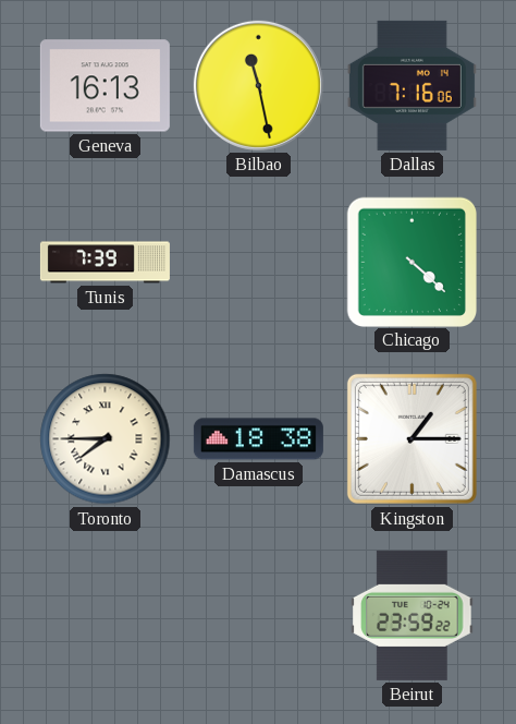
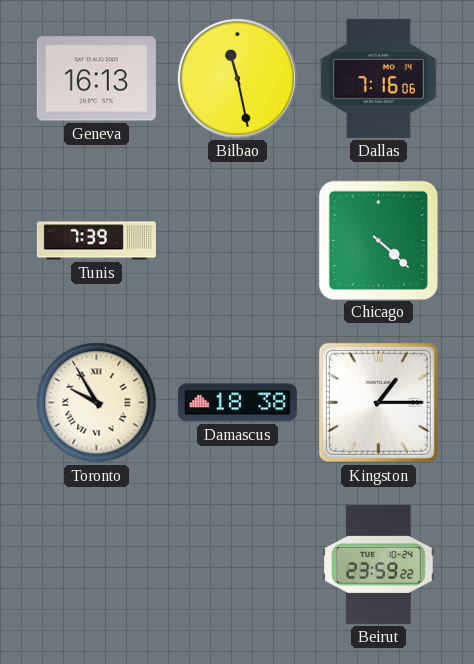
Toronto: 7:45 -> 9:55 (97, 403)
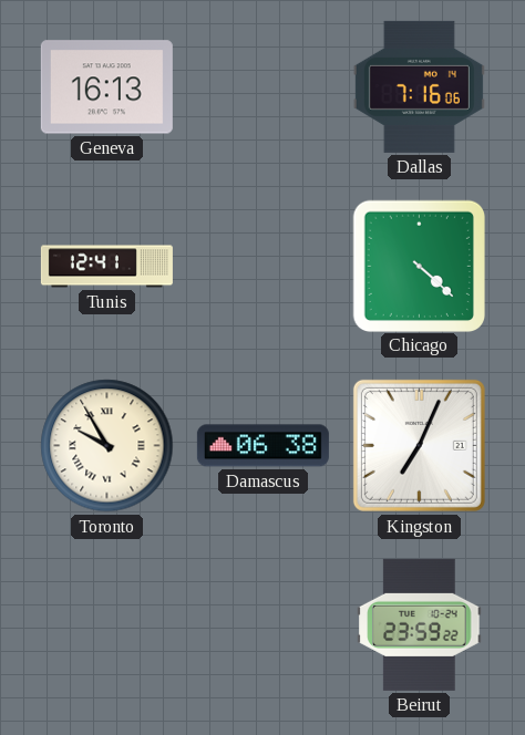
Bilbao: 11:28 -> none (237, 78)
Tunis: 7:39 -> 12:41 (106, 267)
Damascus: 18:38 -> 06:38 (262, 446)
Kingston: 1:15 -> 7:04 (419, 445)
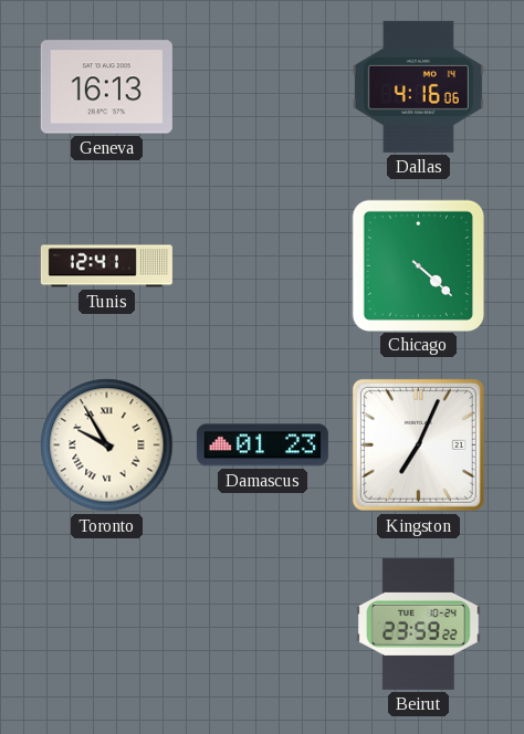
Dallas: 7:16 -> 4:16 (418, 86)
Damascus: 06:38 -> 01:23 (262, 445)
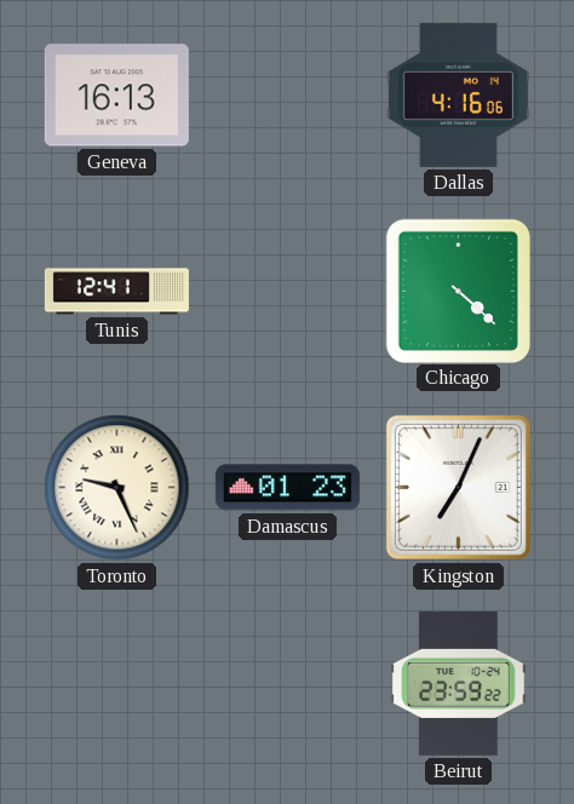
Toronto: 9:55 -> 9:26 (117, 488)
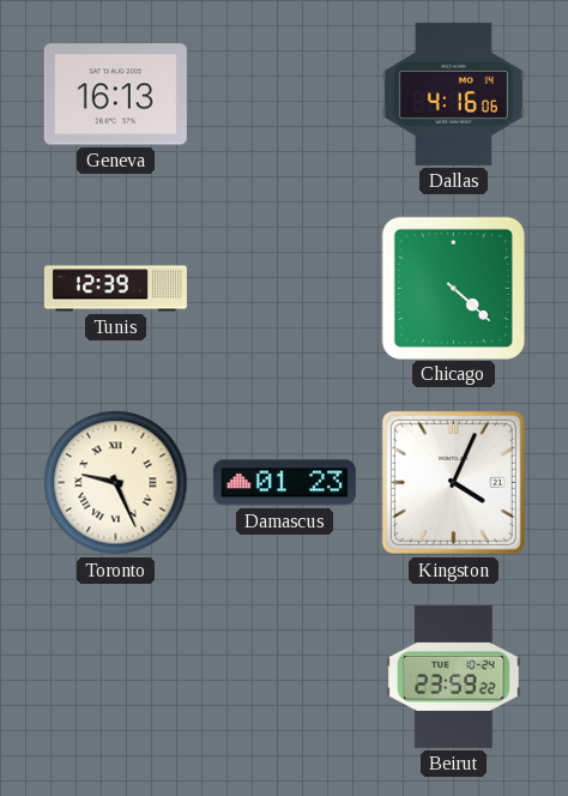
Tunis: 12:41 -> 12:39 (115, 289)
Kingston: 7:04 -> 4:04 (453, 482)
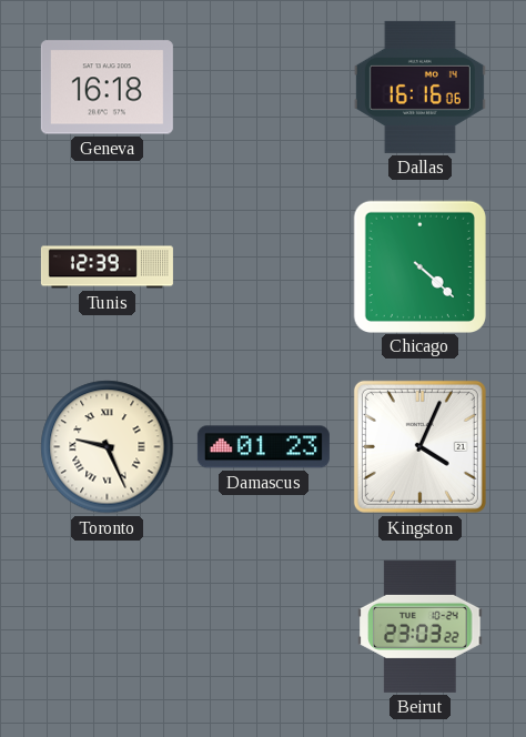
Geneva: 16:13 -> 16:18 (107, 88)
Dallas: 4:16 -> 16:16 (419, 87)
Beirut: 23:59 -> 23:03 (421, 626)
